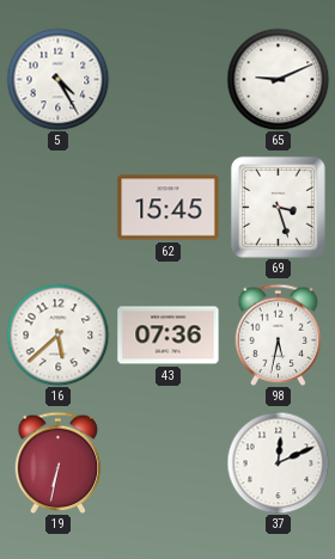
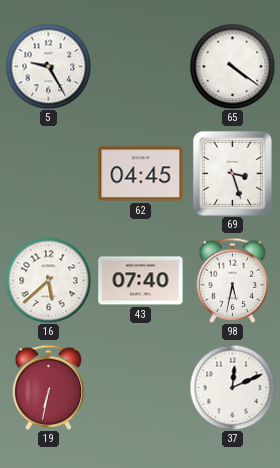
5: 4:25 -> 9:25 (48, 66)
65: 9:11 -> 4:21 (232, 66)
62: 15:45 -> 04:45 (141, 174)
43: 07:36 -> 07:40 (141, 281)
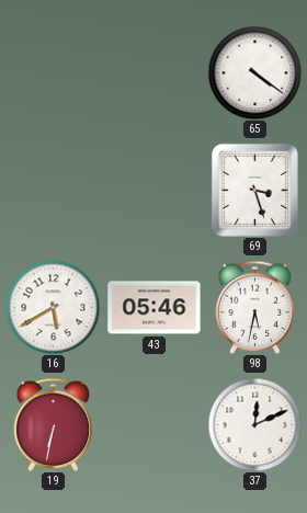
5: 9:25 -> none (48, 66)
62: 04:45 -> none (141, 174)
16: 5:38 -> 5:40 (53, 307)
43: 07:40 -> 05:46 (155, 308)
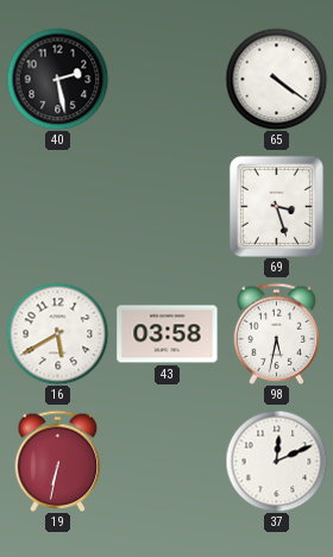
40: none -> 2:28 (57, 79)
43: 05:46 -> 03:58 (168, 334)
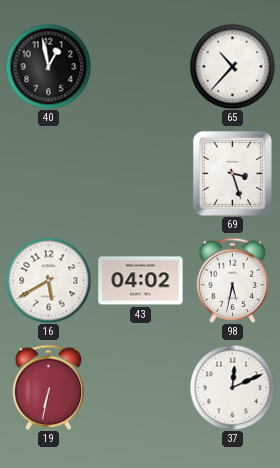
40: 2:28 -> 12:58 (48, 66)
65: 4:21 -> 10:37 (232, 66)
43: 03:58 -> 04:02 (141, 281)
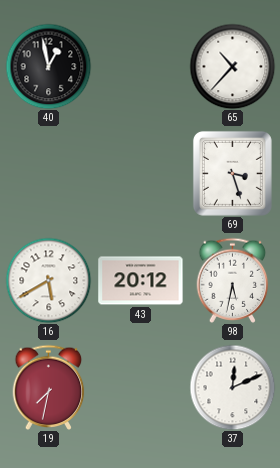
43: 04:02 -> 20:12 (141, 281)
19: 6:32 -> 7:32 (49, 387)
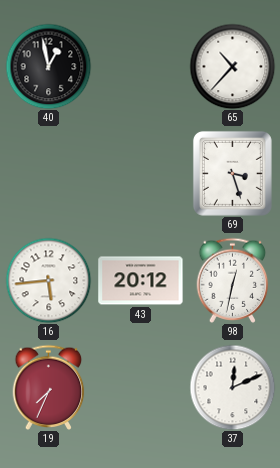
16: 5:40 -> 5:44 (48, 280)
98: 5:32 -> 12:32 (233, 280)
19: 7:32 -> 7:34 (49, 387)
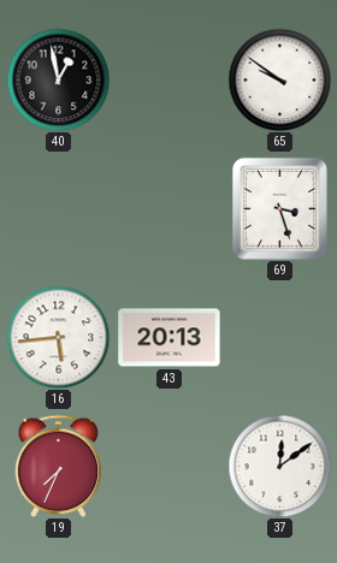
65: 10:37 -> 9:51 (279, 79)
43: 20:12 -> 20:13 (170, 338)
98: 12:32 -> none (233, 280)
37: 12:11 -> 12:09 (279, 466)
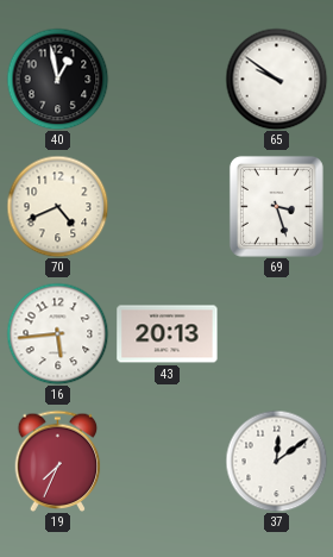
70: none -> 4:41 (57, 206)
